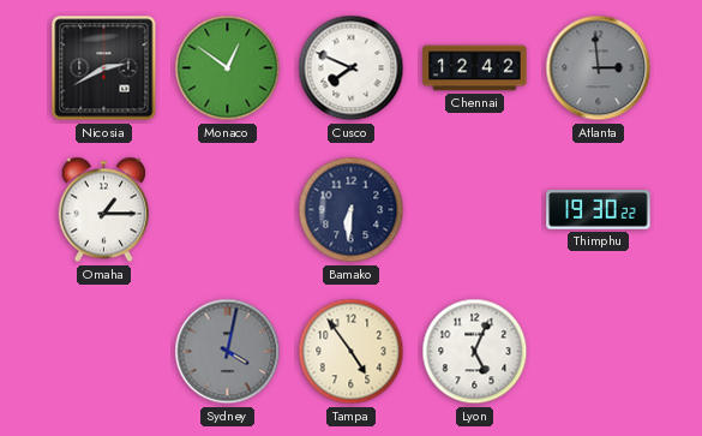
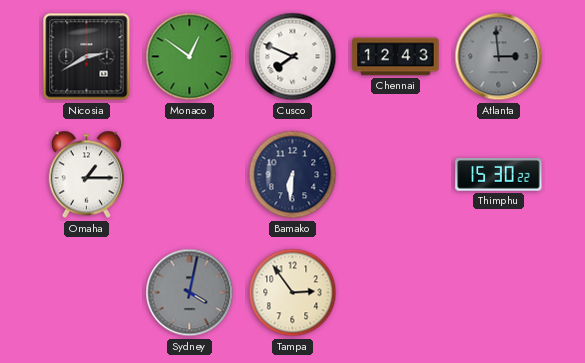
Chennai: 12:42 -> 12:43 (396, 57)
Thimphu: 19:30 -> 15:30 (499, 175)
Tampa: 4:54 -> 2:54 (293, 293)
Lyon: 5:04 -> none (475, 352)
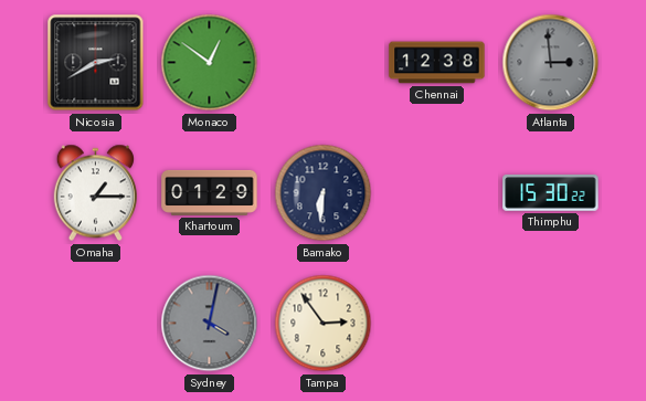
Cusco: 7:49 -> none (293, 57)
Chennai: 12:43 -> 12:38 (437, 63)
Khartoum: none -> 01:29 (210, 192)
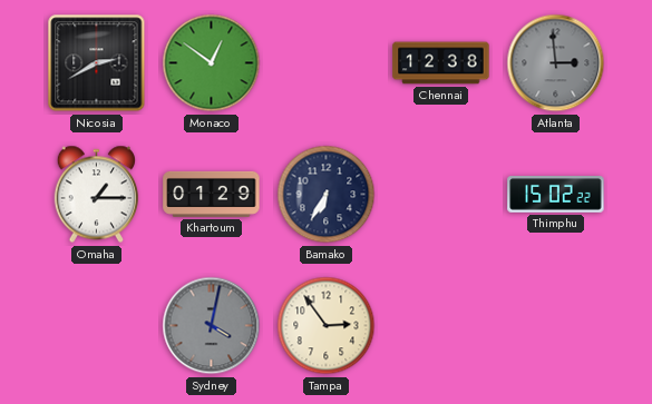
Bamako: 6:31 -> 6:35 (327, 195)
Thimphu: 15:30 -> 15:02 (556, 195)
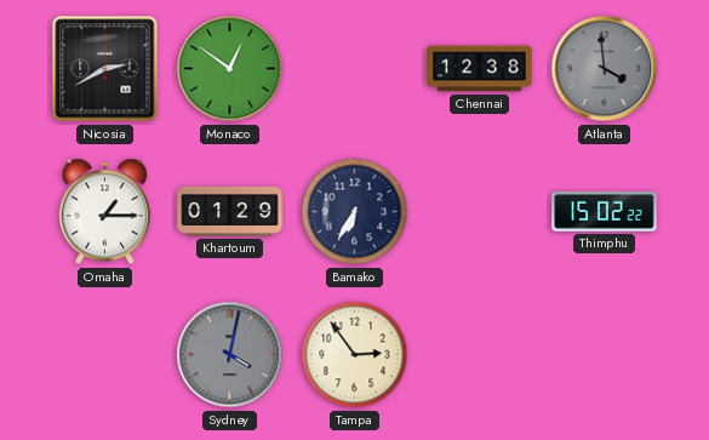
Atlanta: 2:59 -> 3:59 (605, 69)
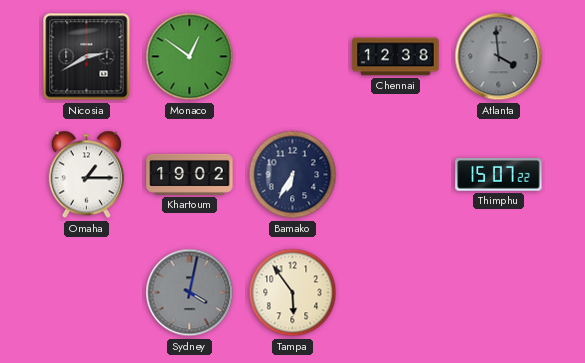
Khartoum: 01:29 -> 19:02 (190, 174)
Thimphu: 15:02 -> 15:07 (499, 175)
Tampa: 2:54 -> 5:54 (293, 293)
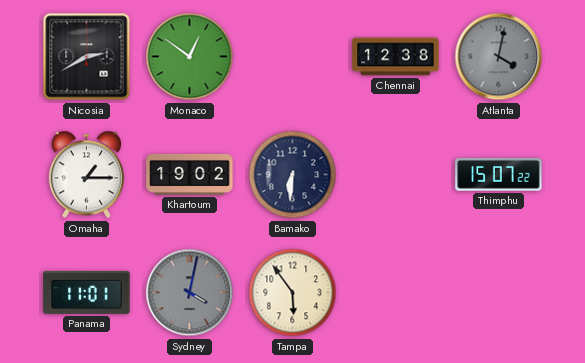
Atlanta: 3:59 -> 4:02 (499, 57)
Bamako: 6:35 -> 6:31 (293, 175)
Panama: none -> 11:01 (87, 292)
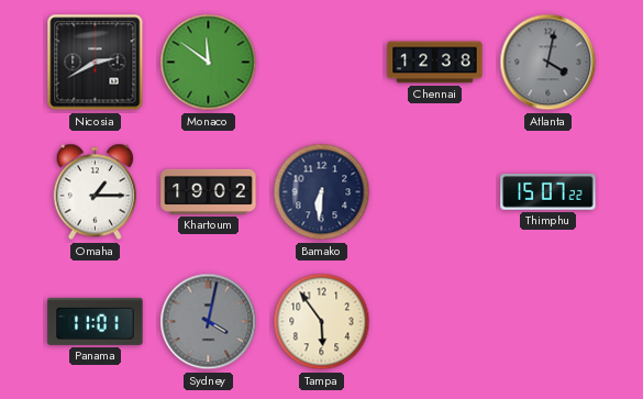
Monaco: 12:51 -> 11:51 (209, 63)
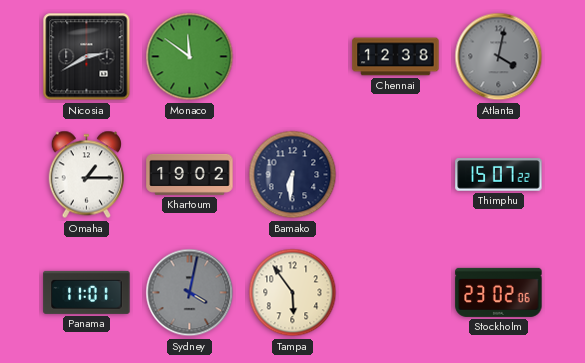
Stockholm: none -> 23:02 (499, 292)
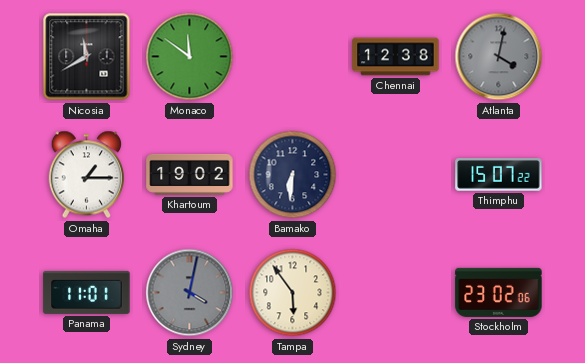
Nicosia: 2:40 -> 11:40 (87, 57)
